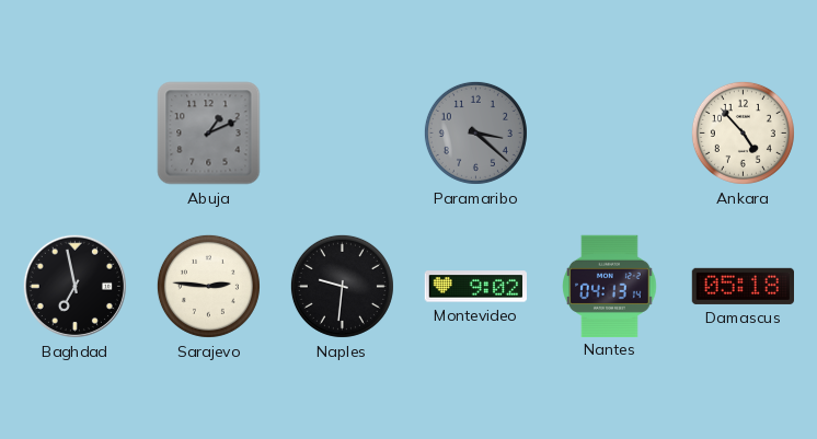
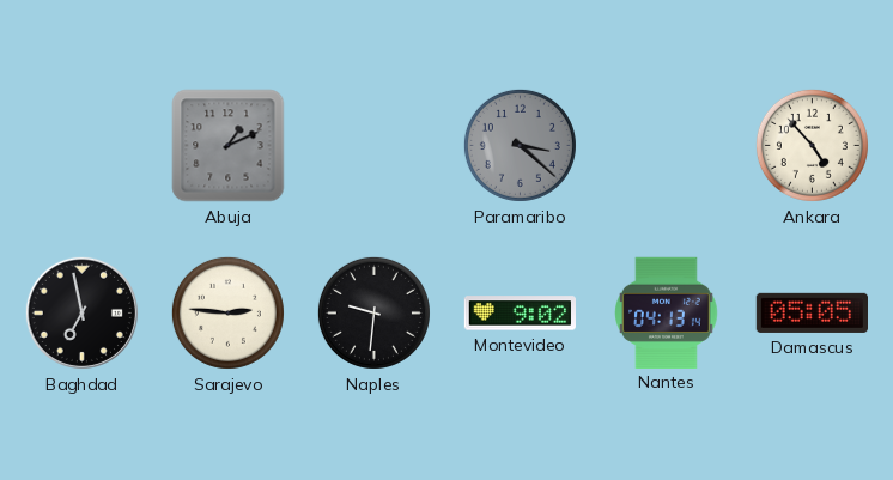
Damascus: 05:18 -> 05:05 (812, 312)
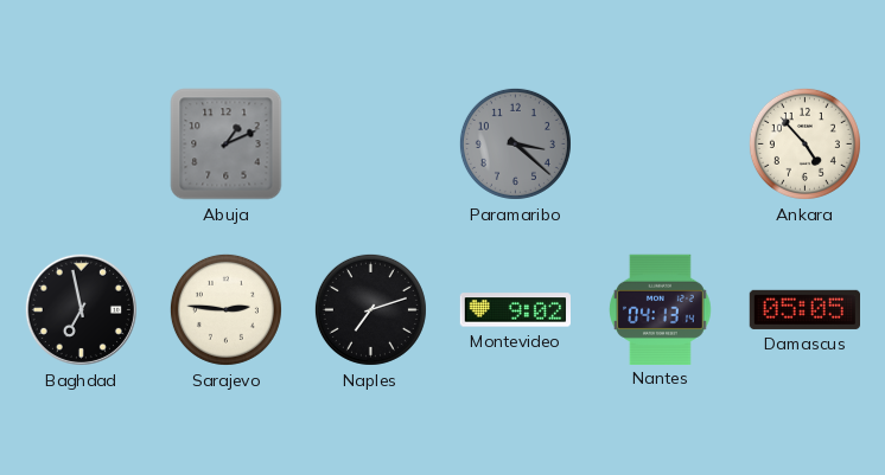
Naples: 9:31 -> 7:12 (370, 309)
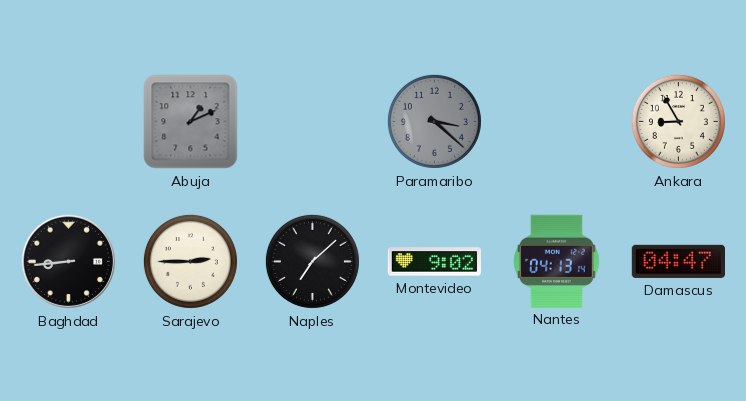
Ankara: 4:53 -> 8:55 (678, 121)
Baghdad: 6:58 -> 8:44 (68, 261)
Sarajevo: 2:46 -> 2:45 (190, 261)
Naples: 7:12 -> 7:08 (312, 261)
Damascus: 05:05 -> 04:47 (678, 261)
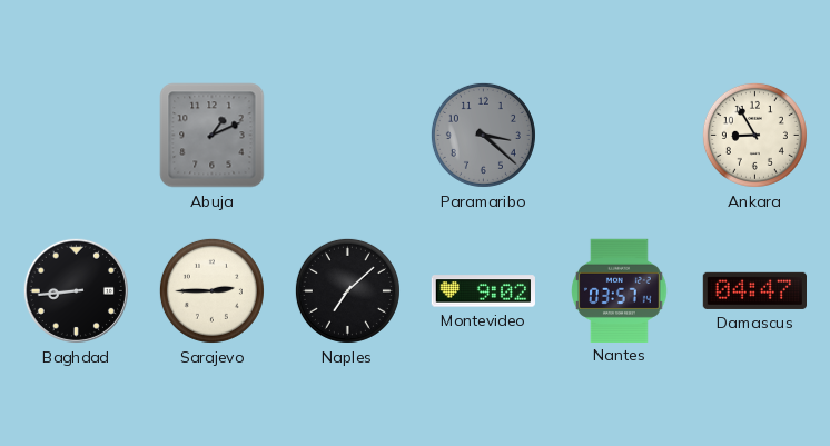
Nantes: 04:13 -> 03:57 (620, 290)
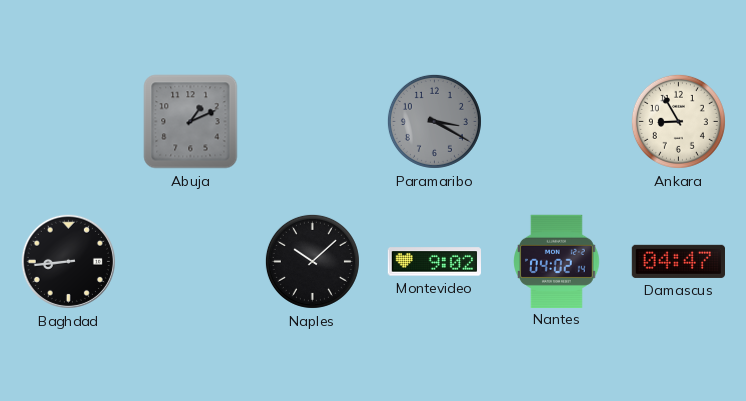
Paramaribo: 3:22 -> 3:20 (434, 121)
Sarajevo: 2:45 -> none (211, 290)
Naples: 7:08 -> 10:08 (312, 261)
Nantes: 03:57 -> 04:02 (557, 261)
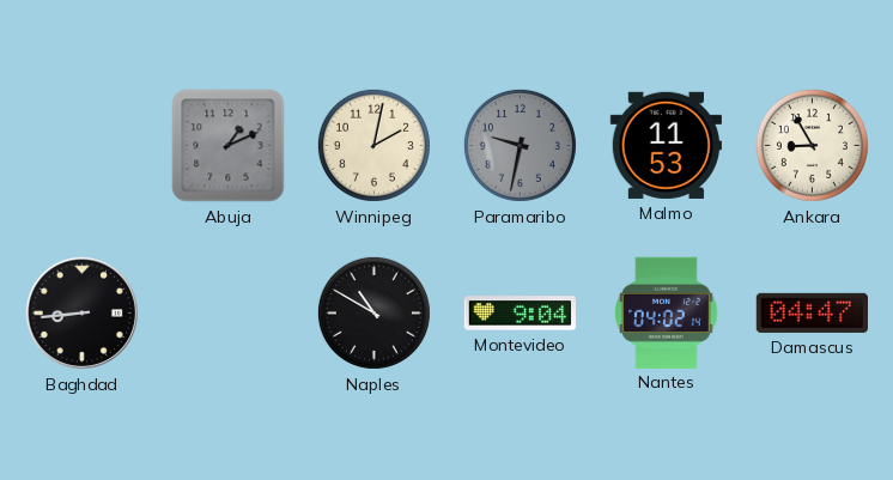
Winnipeg: none -> 2:02 (373, 145)
Paramaribo: 3:20 -> 9:32 (520, 145)
Malmo: none -> 11:53 (666, 145)
Naples: 10:08 -> 10:50 (373, 312)
Montevideo: 9:02 -> 9:04 (520, 314)
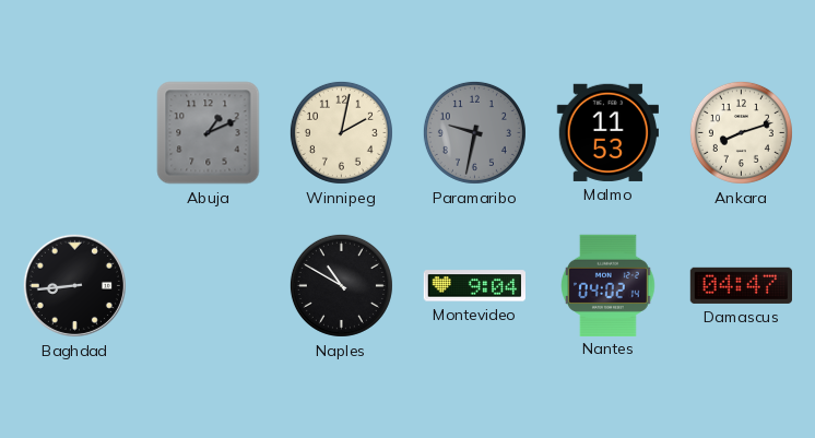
Ankara: 8:55 -> 8:12 (741, 132)
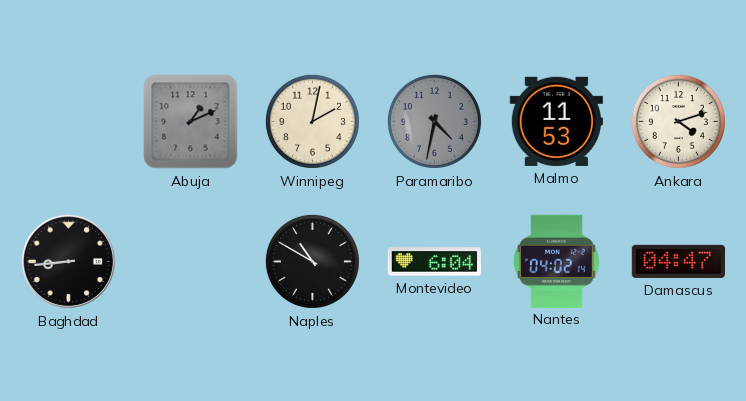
Paramaribo: 9:32 -> 4:32 (434, 121)
Ankara: 8:12 -> 4:12 (678, 121)
Montevideo: 9:04 -> 6:04 (434, 262)
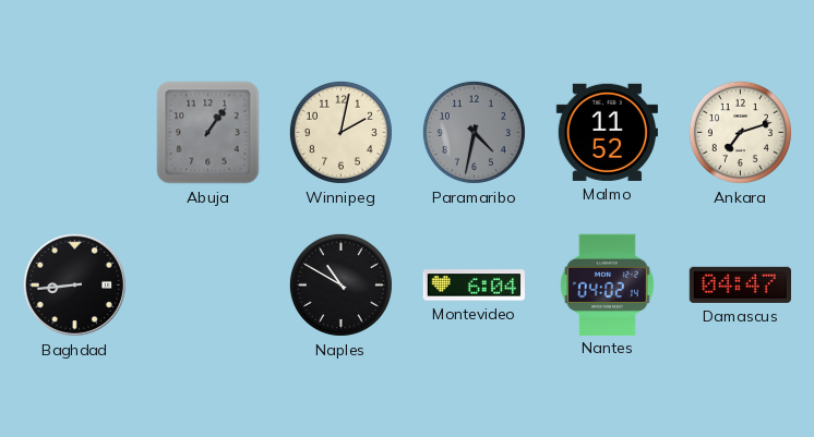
Abuja: 1:11 -> 1:06 (208, 133)
Malmo: 11:53 -> 11:52 (607, 132)
Ankara: 4:12 -> 7:12 (740, 132)
